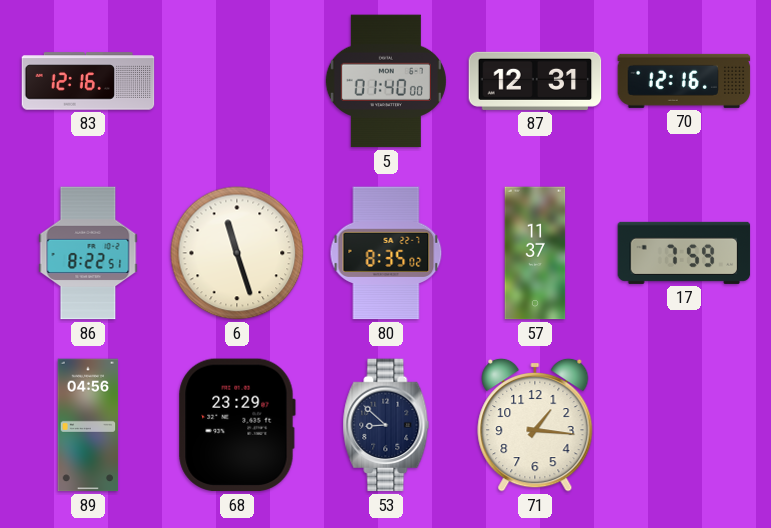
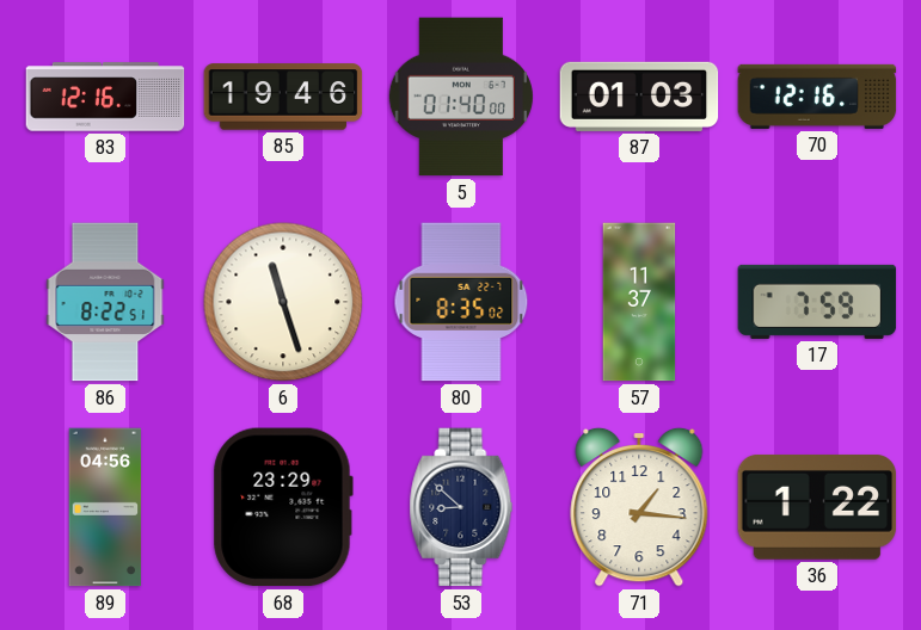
85: none -> 19:46 (283, 97)
87: 12:31 -> 01:03 (639, 97)
36: none -> 1:22 (817, 507)
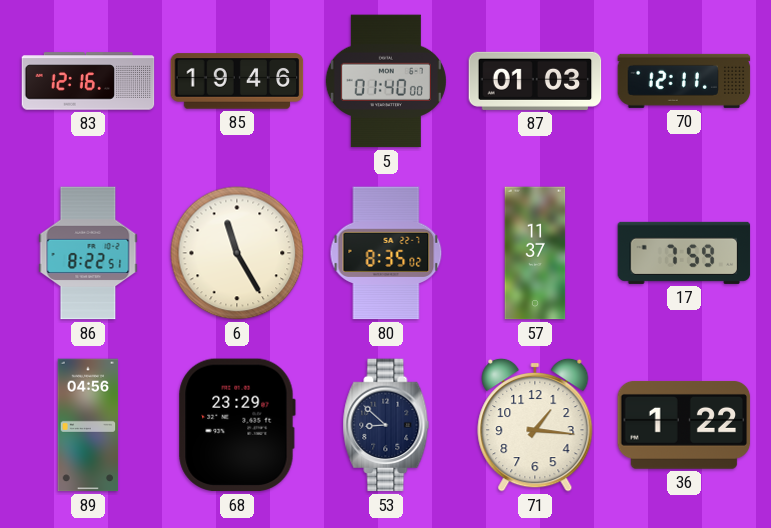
70: 12:16 -> 12:11 (684, 81)
6: 11:27 -> 11:25 (237, 253)
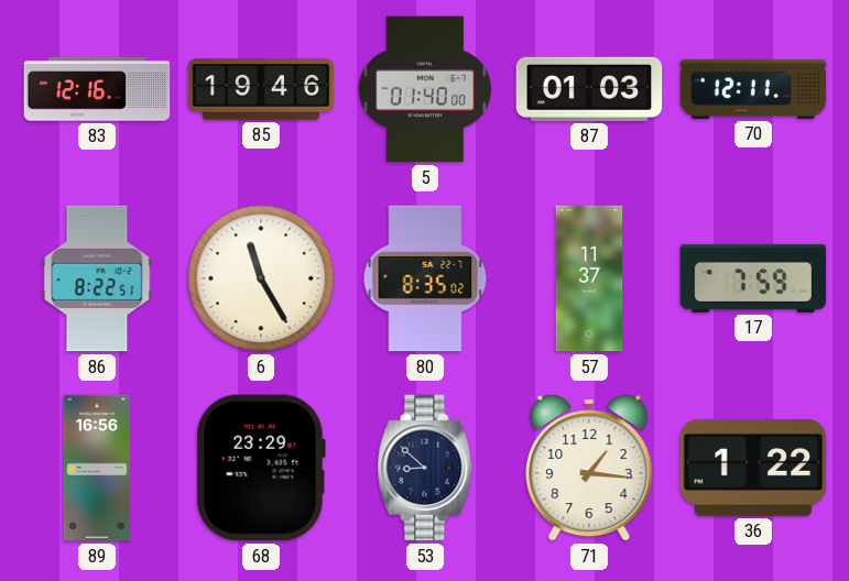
89: 04:56 -> 16:56 (97, 468)
